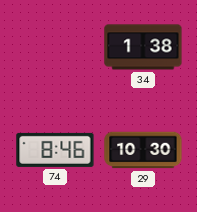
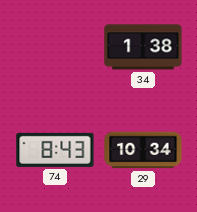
74: 8:46 -> 8:43 (55, 150)
29: 10:30 -> 10:34 (143, 150)
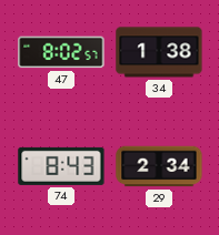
47: none -> 8:02 (61, 52)
29: 10:34 -> 2:34 (159, 166)
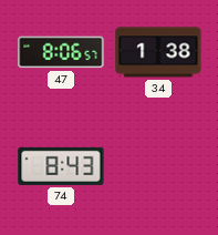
47: 8:02 -> 8:06 (61, 52)
29: 2:34 -> none (159, 166)
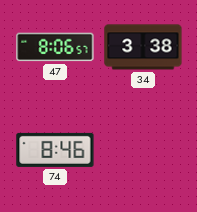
34: 1:38 -> 3:38 (143, 47)
74: 8:43 -> 8:46 (55, 150)
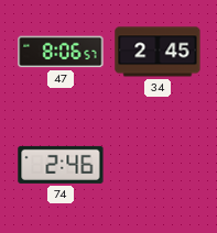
34: 3:38 -> 2:45 (158, 52)
74: 8:46 -> 2:46 (61, 165)
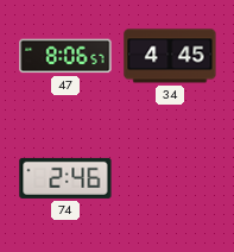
34: 2:45 -> 4:45 (170, 56)
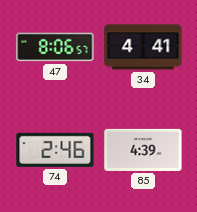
34: 4:45 -> 4:41 (143, 47)
85: none -> 4:39 (143, 150)
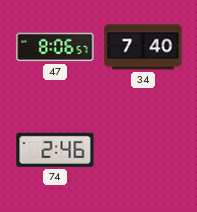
34: 4:41 -> 7:40 (143, 47)
85: 4:39 -> none (143, 150)
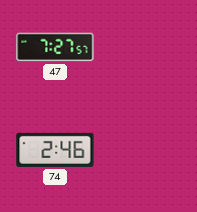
47: 8:06 -> 7:27 (55, 47)
34: 7:40 -> none (143, 47)
